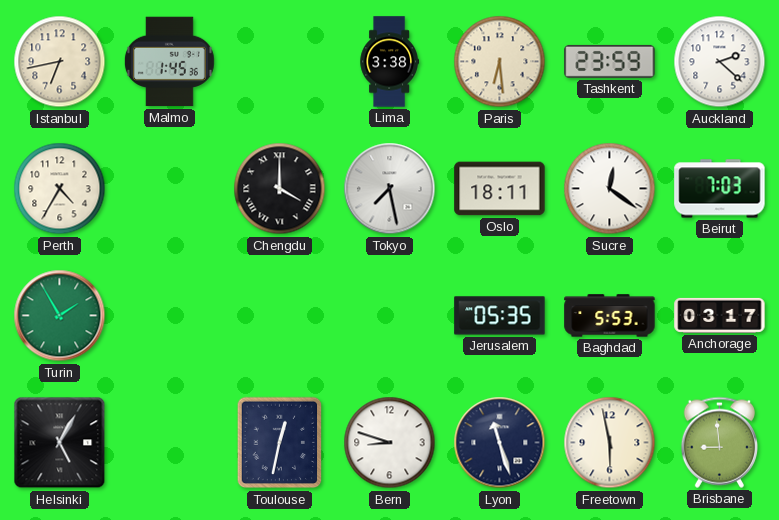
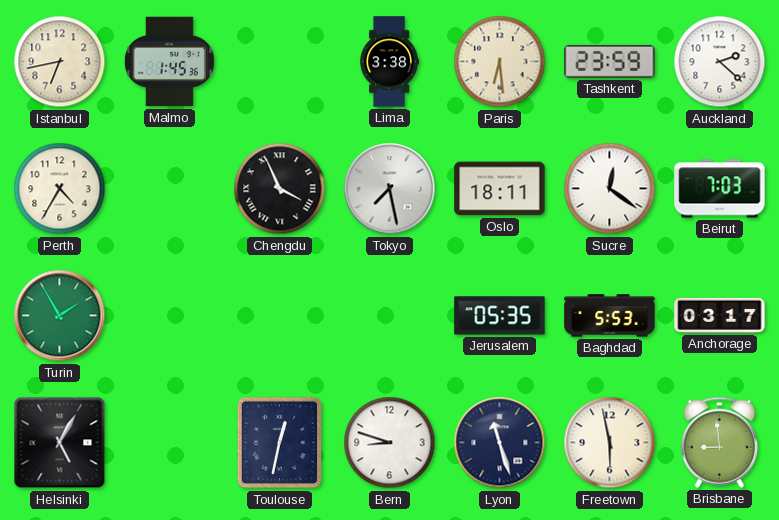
Chengdu: 4:00 -> 3:56 (280, 189)
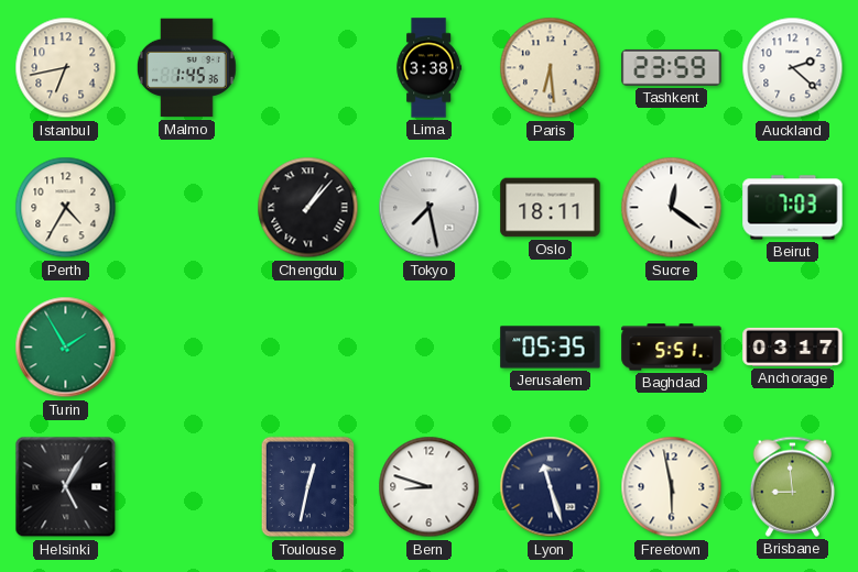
Chengdu: 3:56 -> 1:07 (308, 208)
Baghdad: 5:53 -> 5:51 (672, 348)
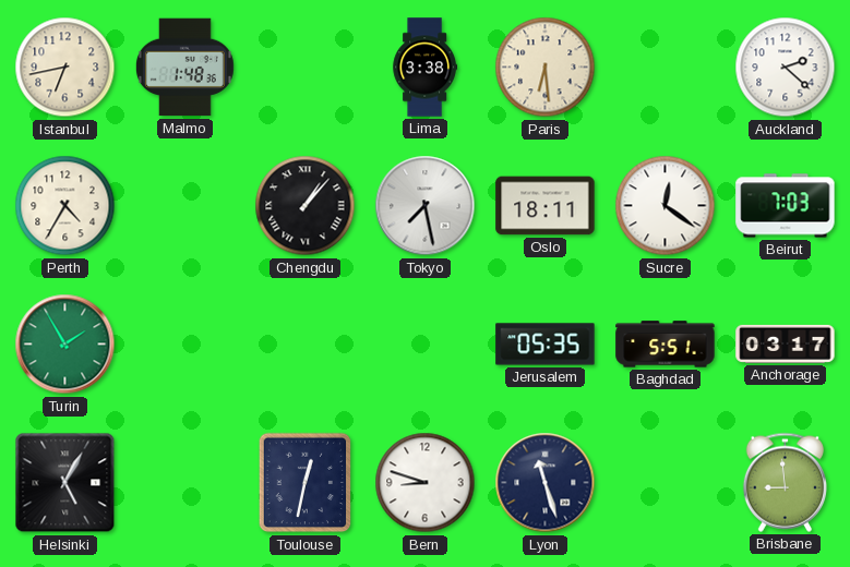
Malmo: 1:45 -> 1:48 (184, 68)
Tashkent: 23:59 -> none (672, 67)
Freetown: 5:58 -> none (672, 487)
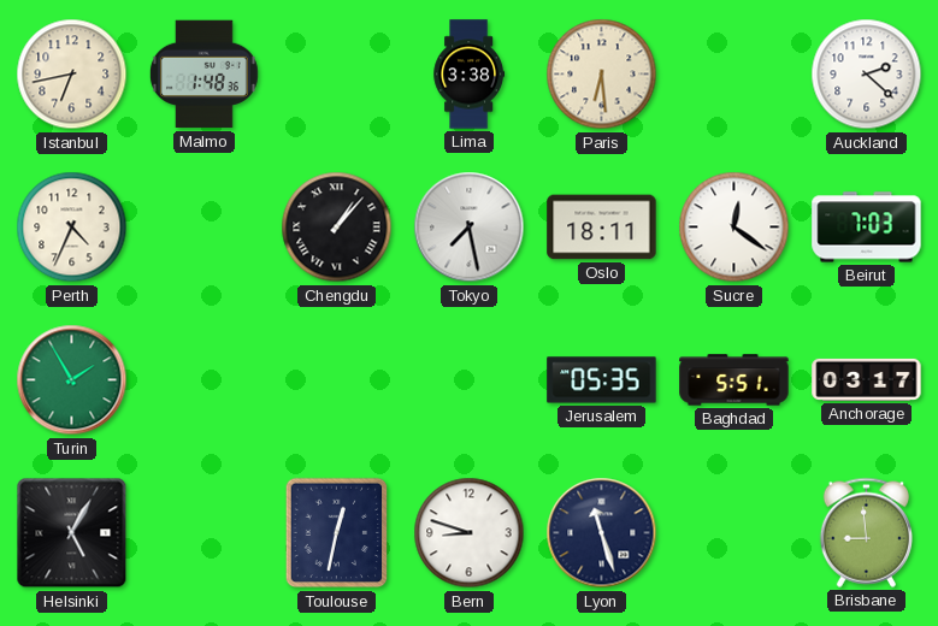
Perth: 4:35 -> 4:34 (72, 228)
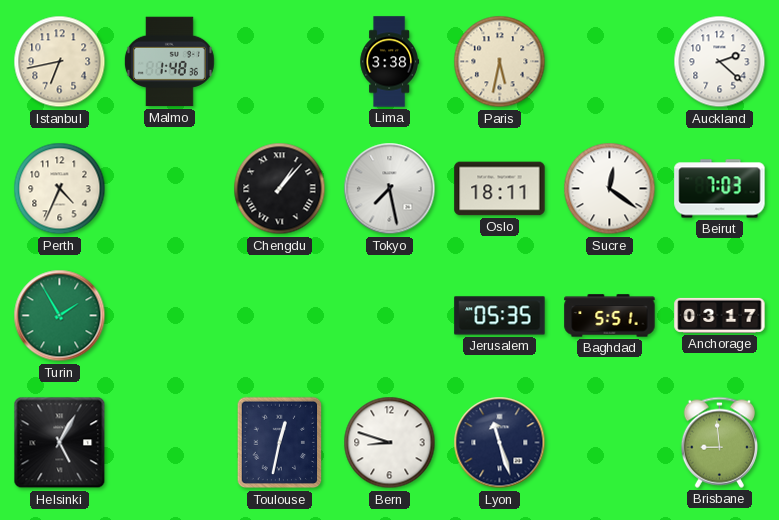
Paris: 6:29 -> 5:32 (500, 62)
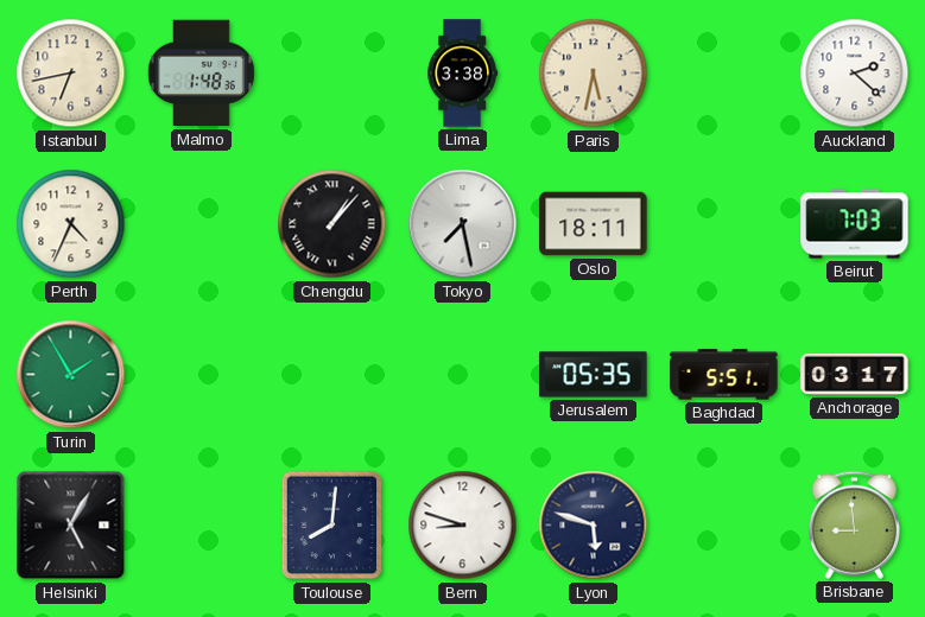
Sucre: 12:21 -> none (610, 189)
Toulouse: 12:32 -> 8:01 (332, 526)
Lyon: 11:27 -> 5:48 (594, 526)
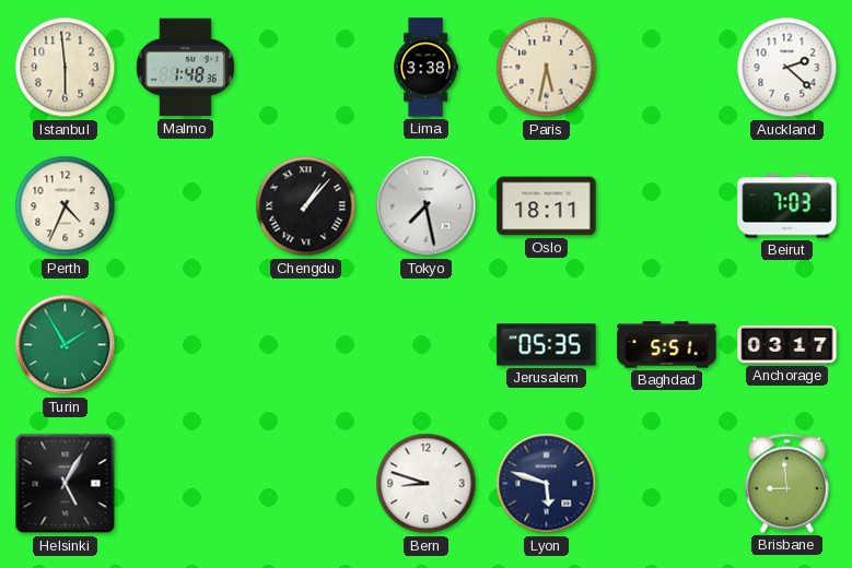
Istanbul: 6:43 -> 5:59 (66, 68)
Toulouse: 8:01 -> none (332, 526)
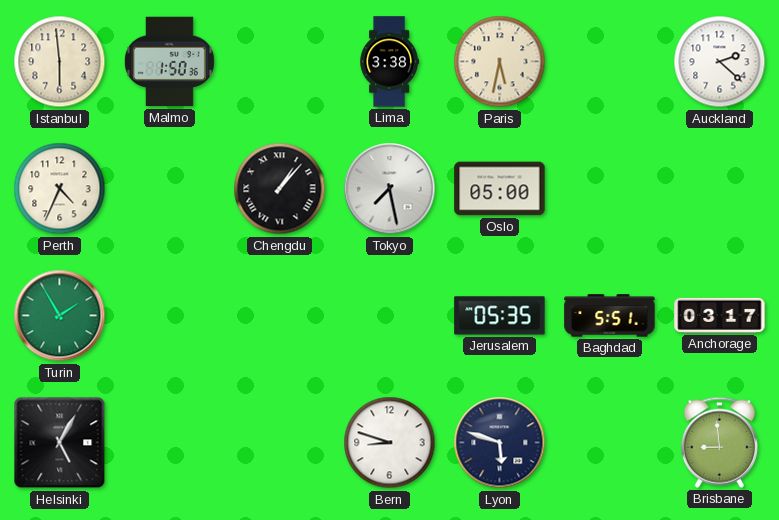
Malmo: 1:48 -> 1:50 (169, 62)
Oslo: 18:11 -> 05:00 (500, 189)
Beirut: 7:03 -> none (787, 206)
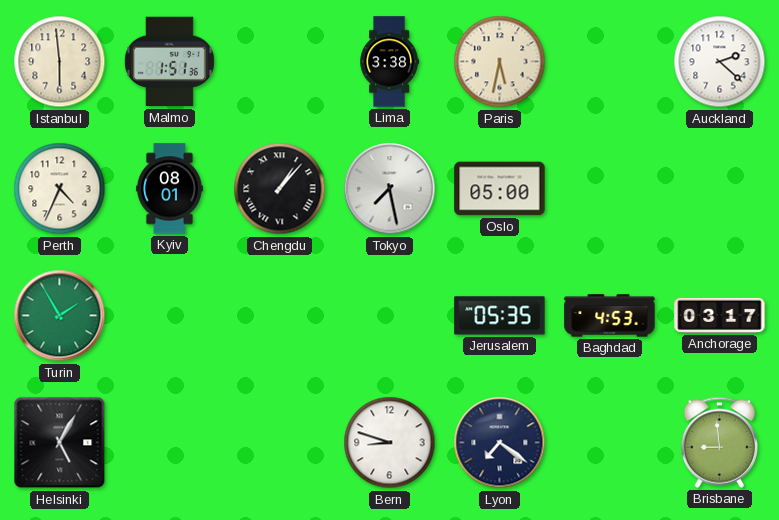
Malmo: 1:50 -> 1:51 (169, 62)
Kyiv: none -> 08:01 (169, 189)
Baghdad: 5:51 -> 4:53 (610, 316)
Lyon: 5:48 -> 7:21 (500, 443)
